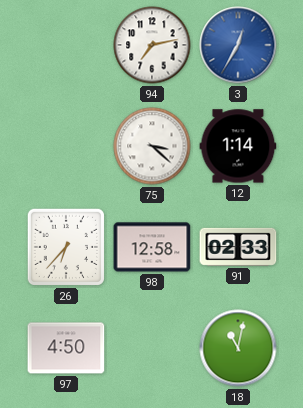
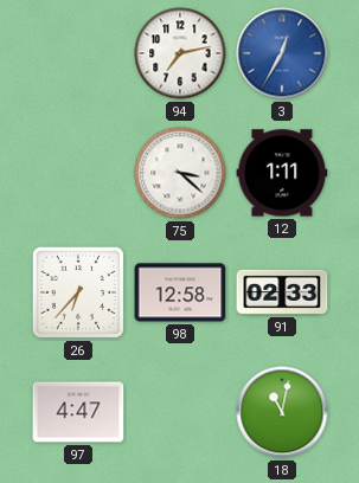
12: 1:14 -> 1:11 (282, 173)
97: 4:50 -> 4:47 (78, 412)
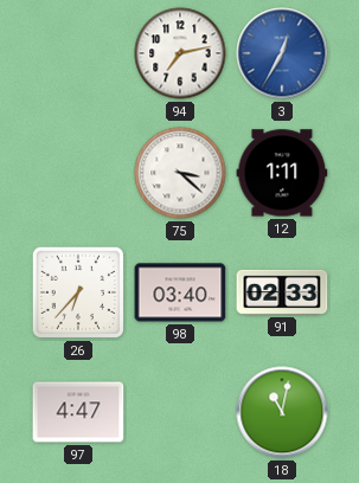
98: 12:58 -> 03:40 (180, 292)
